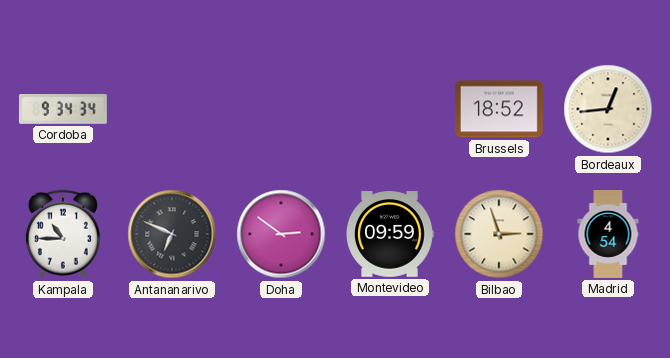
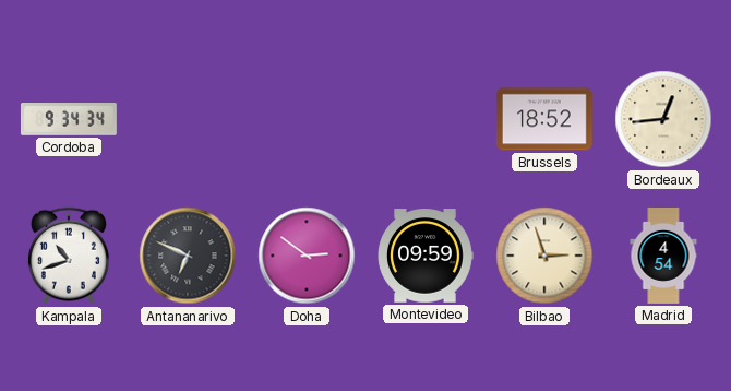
Kampala: 10:45 -> 10:42 (69, 256)
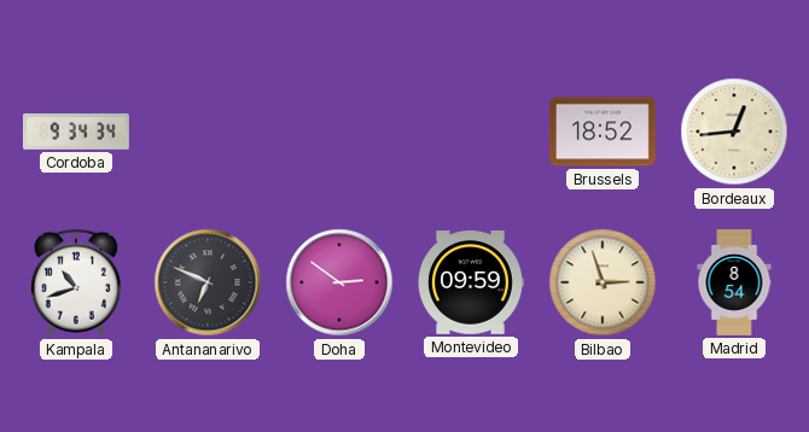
Madrid: 4:54 -> 8:54 (734, 284)
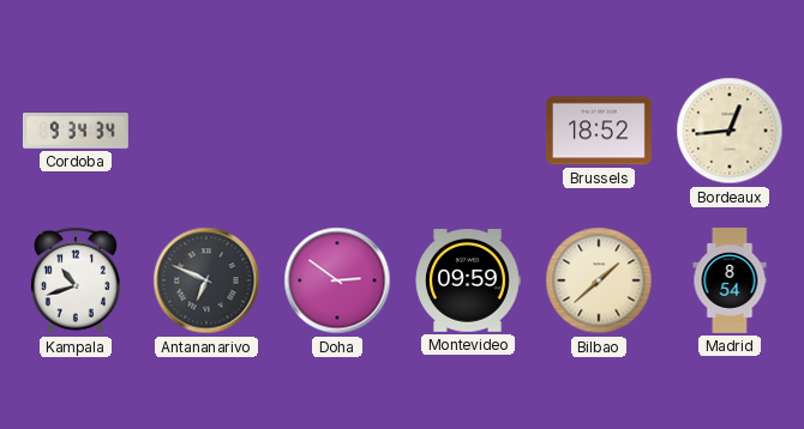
Bilbao: 2:57 -> 1:38 (599, 280)
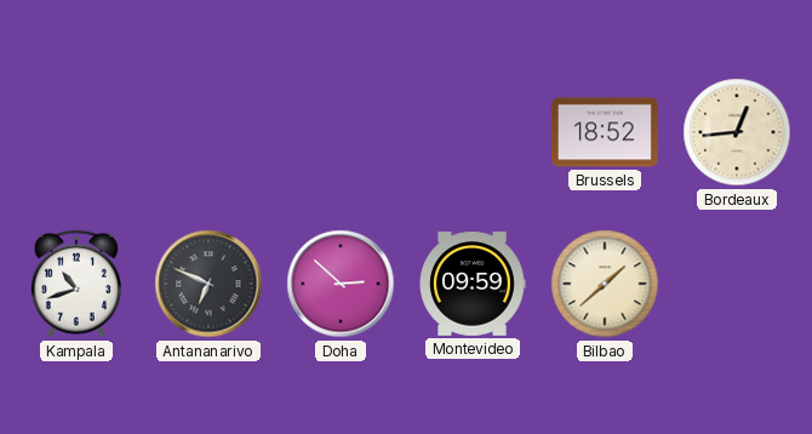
Cordoba: 9:34 -> none (76, 132)
Doha: 2:51 -> 2:52 (341, 284)
Madrid: 8:54 -> none (730, 282)
